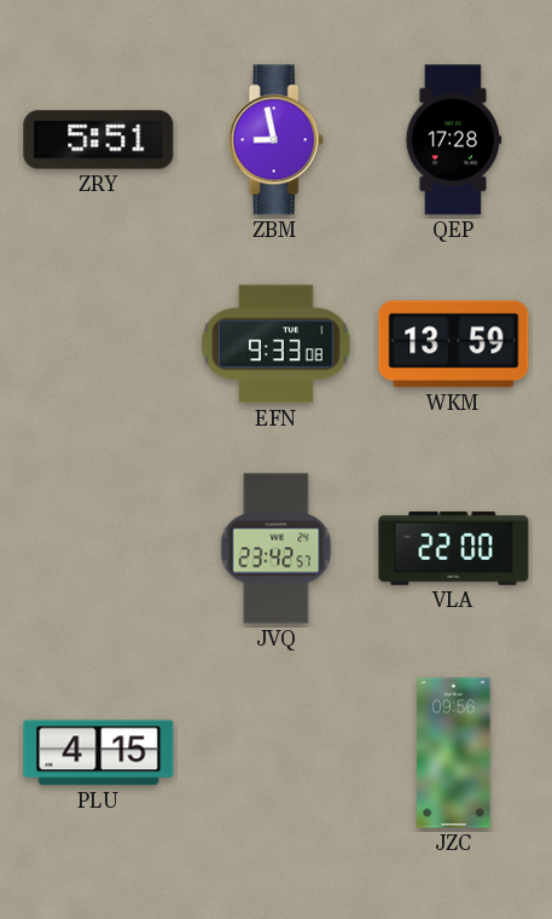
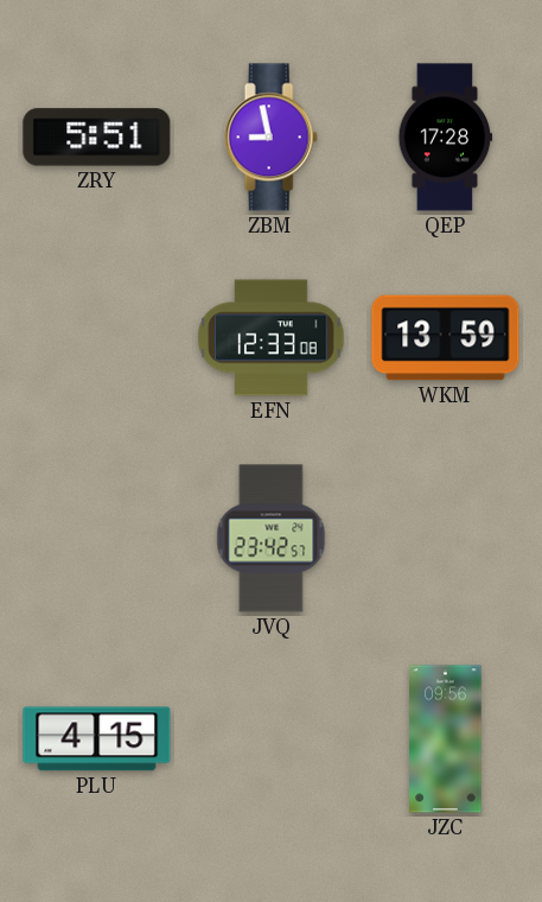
EFN: 9:33 -> 12:33 (272, 338)
VLA: 22:00 -> none (454, 548)
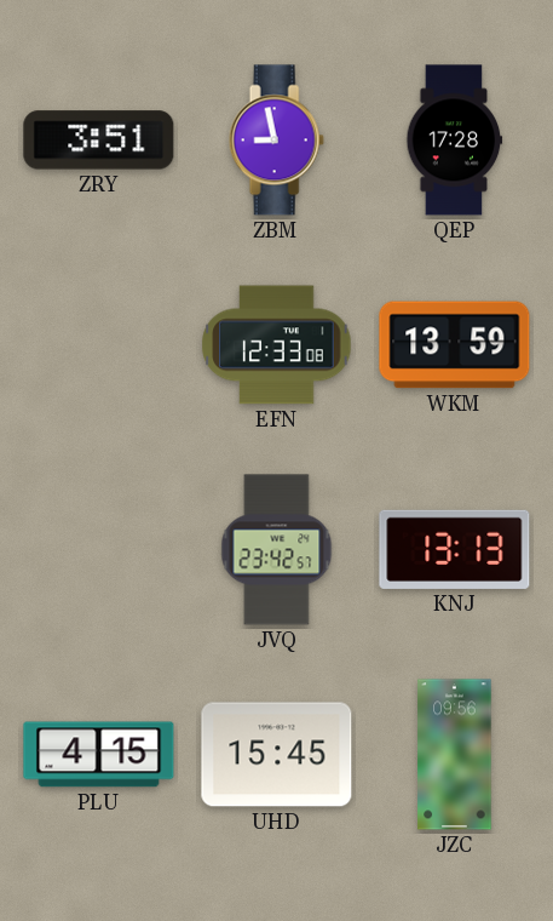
ZRY: 5:51 -> 3:51 (99, 141)
KNJ: none -> 13:13 (455, 549)
UHD: none -> 15:45 (277, 755)
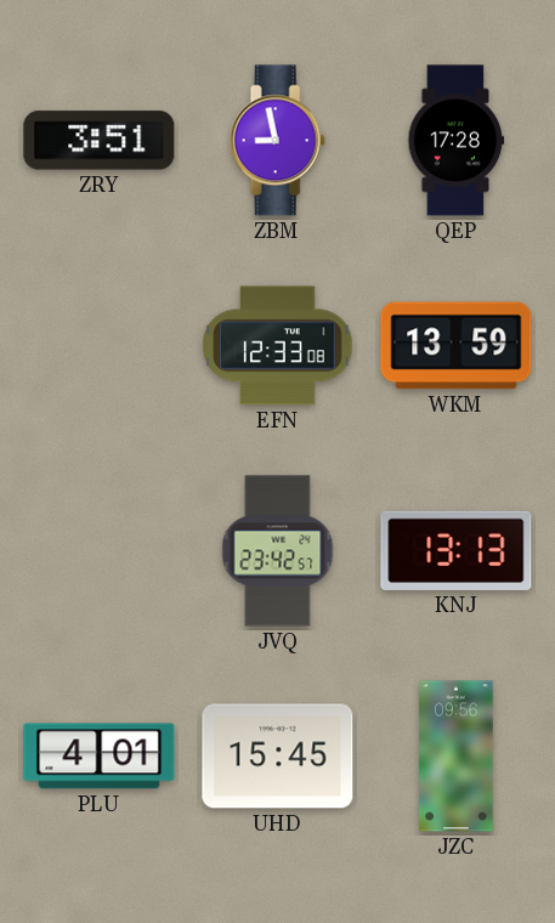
PLU: 4:15 -> 4:01 (100, 757)
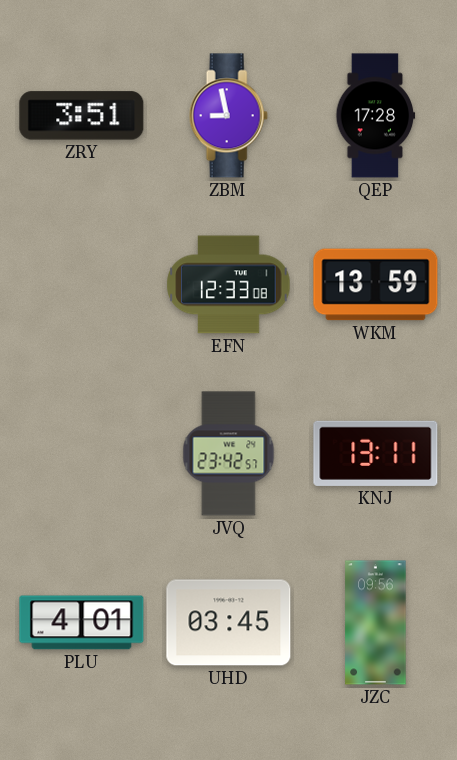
KNJ: 13:13 -> 13:11 (376, 453)
UHD: 15:45 -> 03:45 (229, 623)
